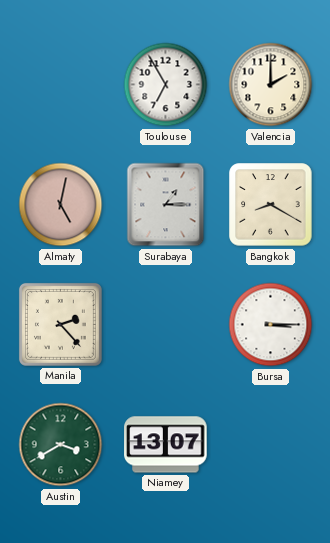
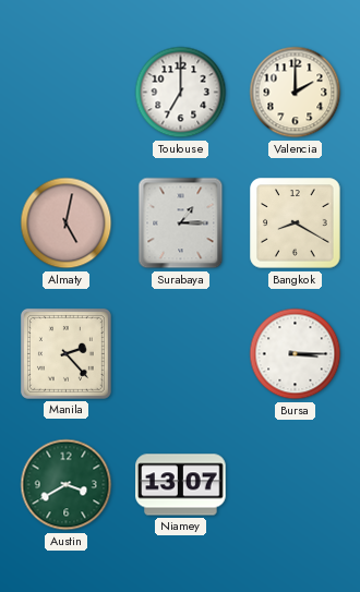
Toulouse: 6:55 -> 7:00 (181, 93)
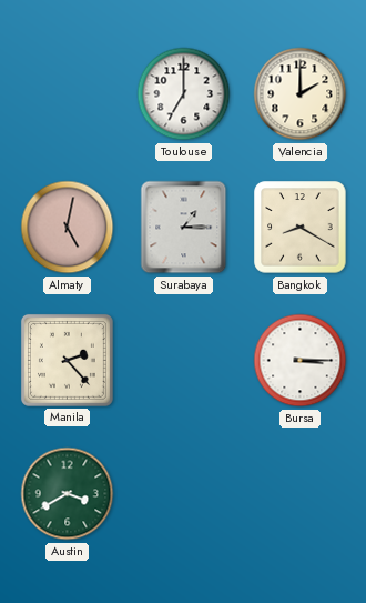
Niamey: 13:07 -> none (181, 485)
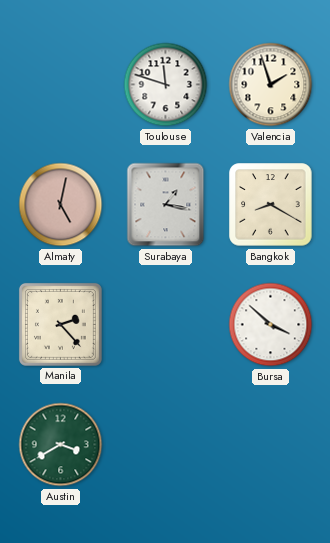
Toulouse: 7:00 -> 11:48 (166, 85)
Valencia: 2:00 -> 1:57 (271, 85)
Surabaya: 1:15 -> 1:17 (166, 205)
Bursa: 3:15 -> 3:52 (271, 325)
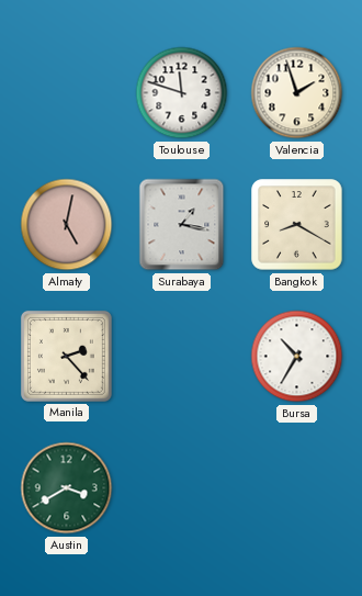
Bursa: 3:52 -> 10:35 (297, 357)
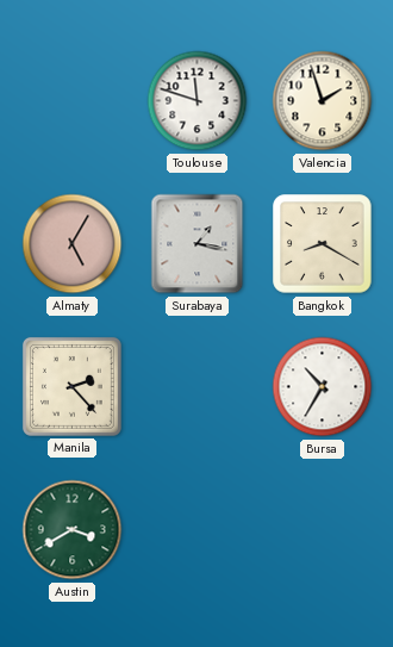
Almaty: 5:02 -> 5:05 (73, 244)
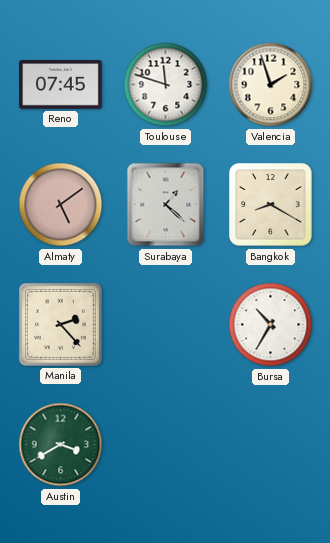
Reno: none -> 07:45 (61, 85)
Almaty: 5:05 -> 5:09 (61, 205)
Surabaya: 1:17 -> 1:22 (166, 205)
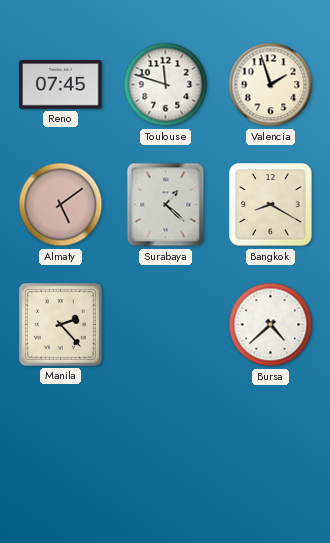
Bursa: 10:35 -> 4:38 (271, 325)
Austin: 3:40 -> none (61, 445)
